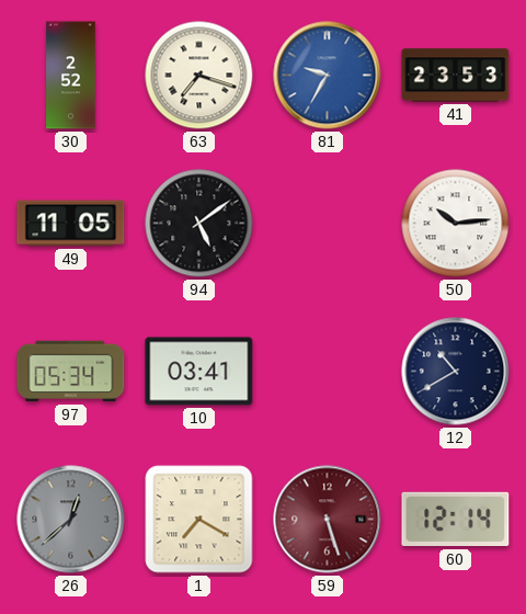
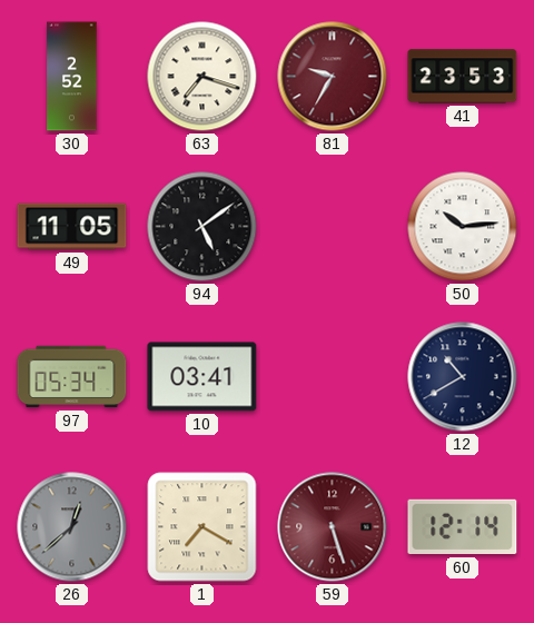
81 dial: blue -> burgundy (333, 77)
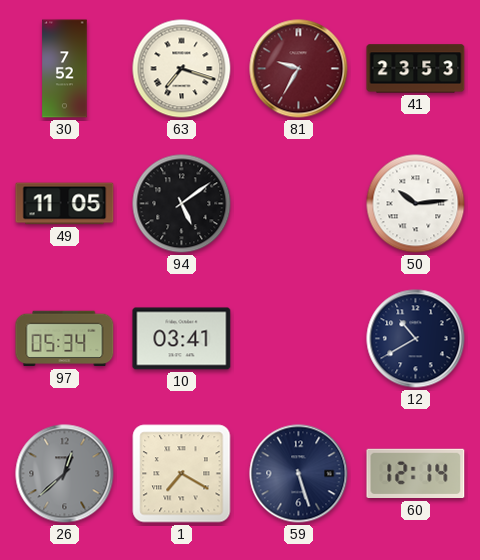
30: 2:52 -> 7:52 (65, 69)
59 dial: burgundy -> navy (299, 474)
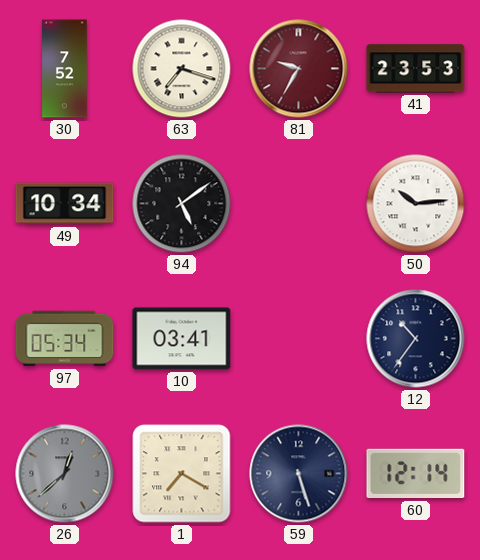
49: 11:05 -> 10:34 (65, 204)
12: 10:40 -> 10:36 (416, 339)
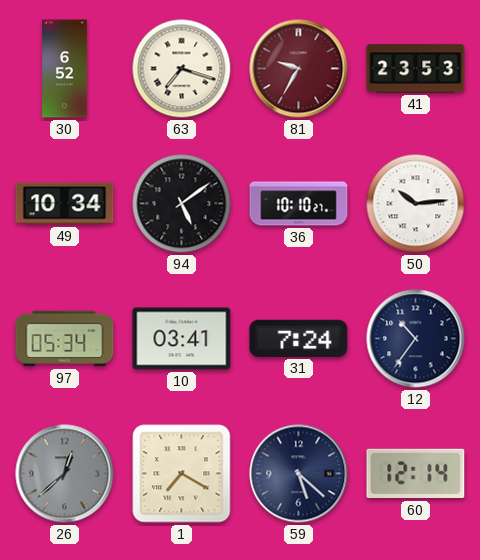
30: 7:52 -> 6:52 (65, 69)
36: none -> 10:10 (299, 204)
31: none -> 7:24 (299, 338)
59: 5:27 -> 5:22 (299, 474)
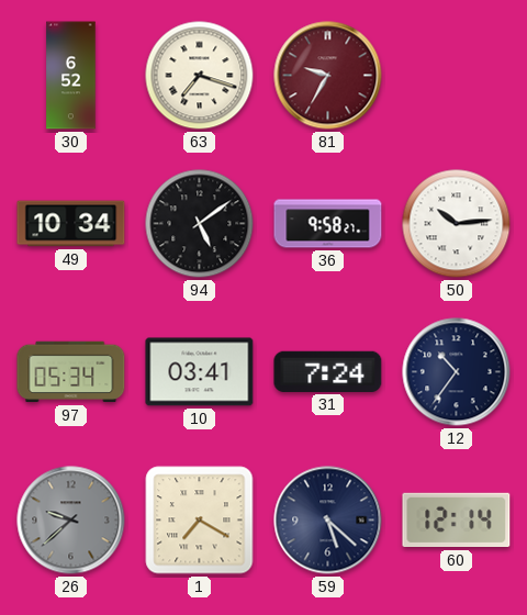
41: 23:53 -> none (416, 69)
36: 10:10 -> 9:58 (328, 224)
26: 12:38 -> 9:38 (71, 521)
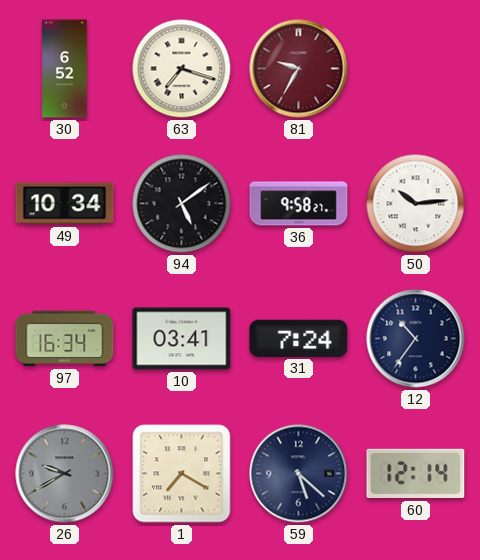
97: 05:34 -> 16:34 (65, 339)
26: 9:38 -> 9:40 (65, 474)
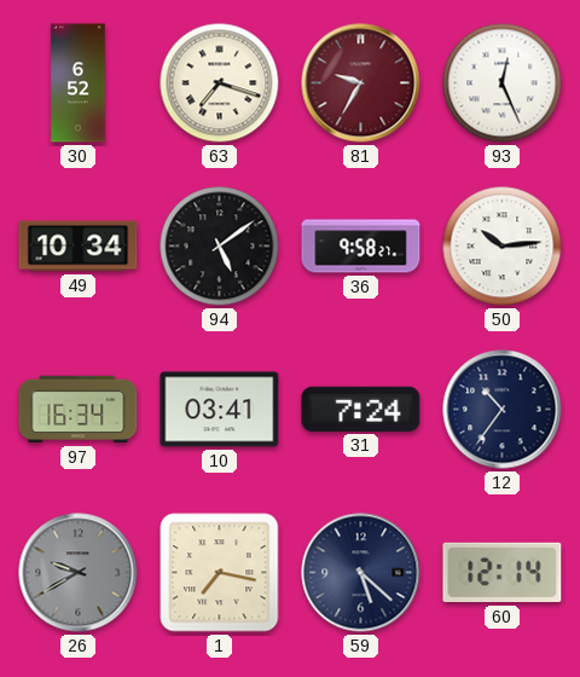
93: none -> 12:26 (503, 83)
1: 7:20 -> 7:17 (220, 573)
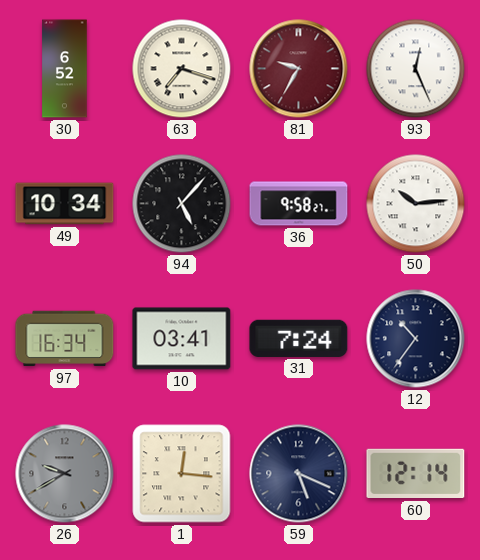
94: 5:09 -> 5:07 (182, 204)
1: 7:17 -> 12:16 (182, 474)
59: 5:22 -> 5:19 (299, 474)
